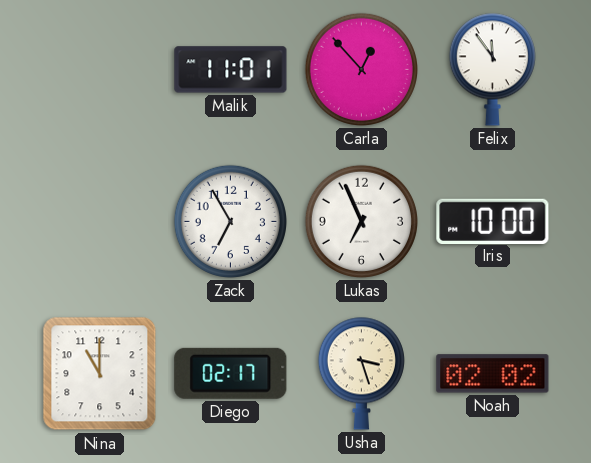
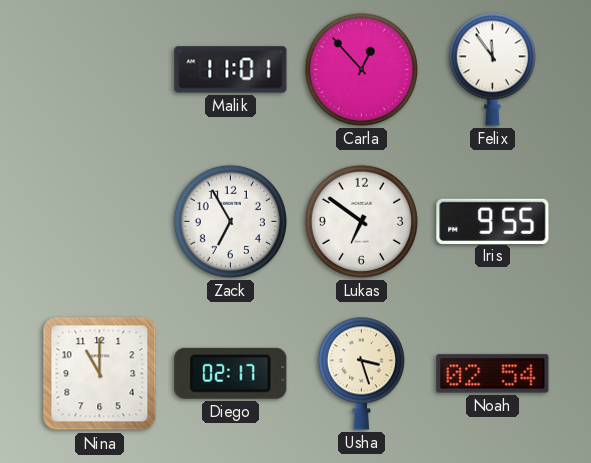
Lukas: 6:56 -> 6:51 (361, 221)
Iris: 10:00 -> 9:55 (493, 221)
Noah: 02:02 -> 02:54 (493, 374)
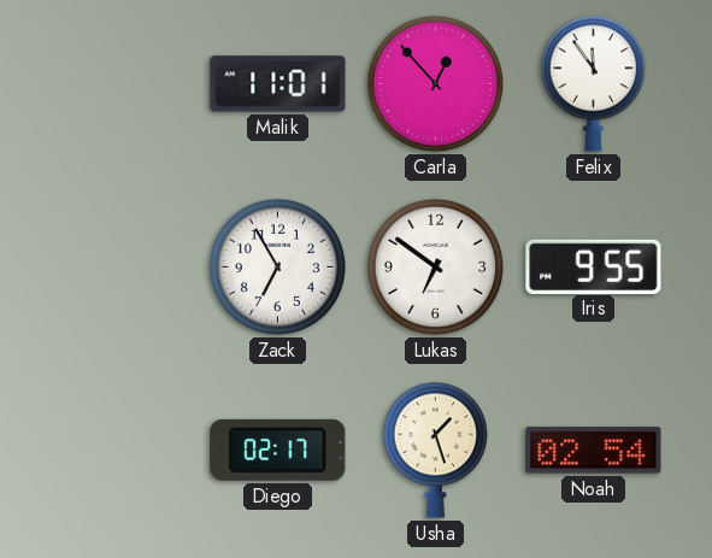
Nina: 11:00 -> none (100, 374)
Usha: 3:27 -> 1:27 (435, 450)
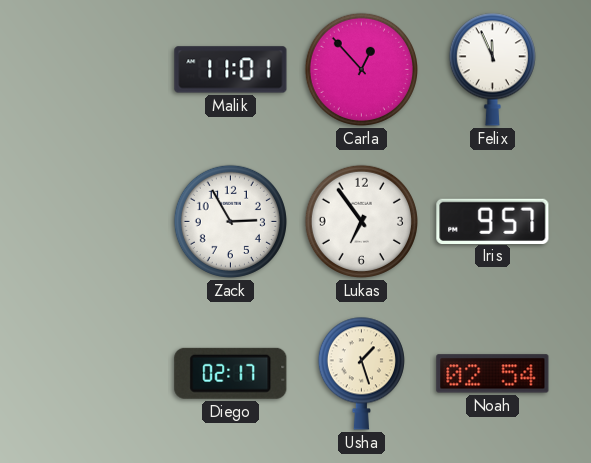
Felix: 11:54 -> 11:56 (492, 69)
Zack: 6:55 -> 2:55 (230, 221)
Lukas: 6:51 -> 6:54 (361, 221)
Iris: 9:55 -> 9:57 (493, 221)
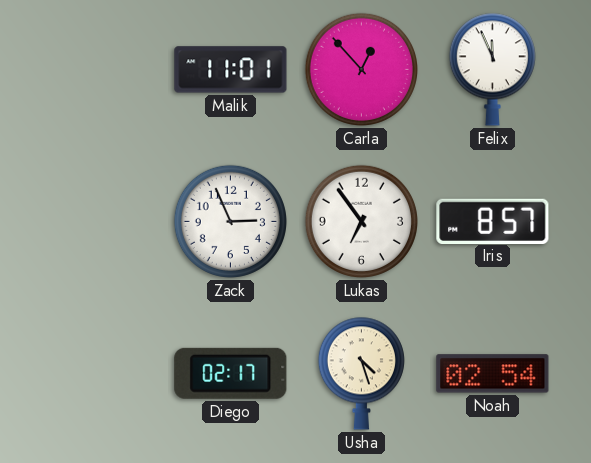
Zack: 2:55 -> 2:56 (230, 221)
Iris: 9:57 -> 8:57 (493, 221)
Usha: 1:27 -> 4:27 (361, 373)
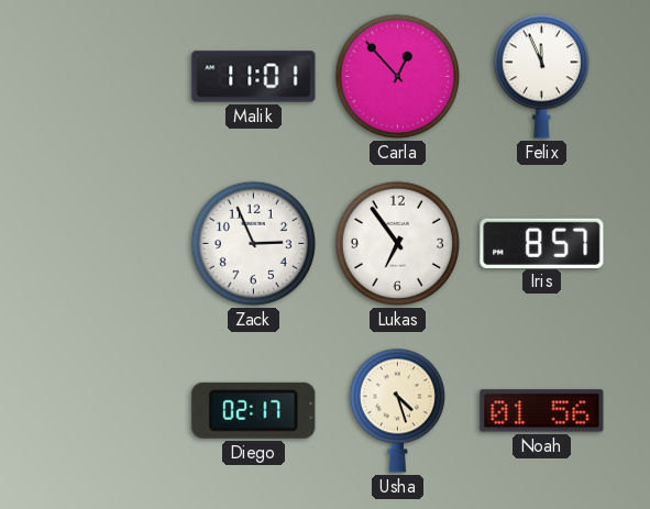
Noah: 02:54 -> 01:56 (542, 411)
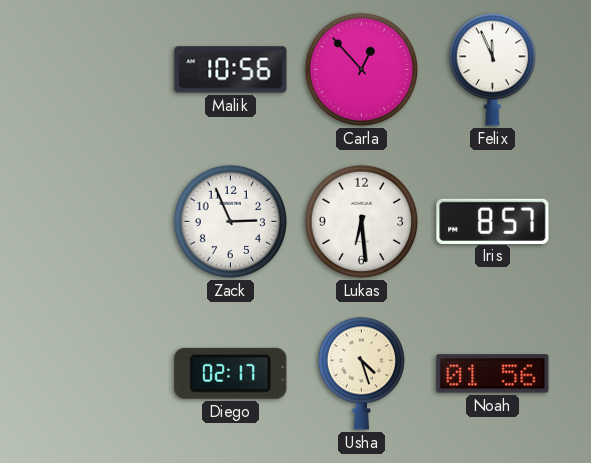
Malik: 11:01 -> 10:56 (231, 70)
Lukas: 6:54 -> 6:29 (361, 221)
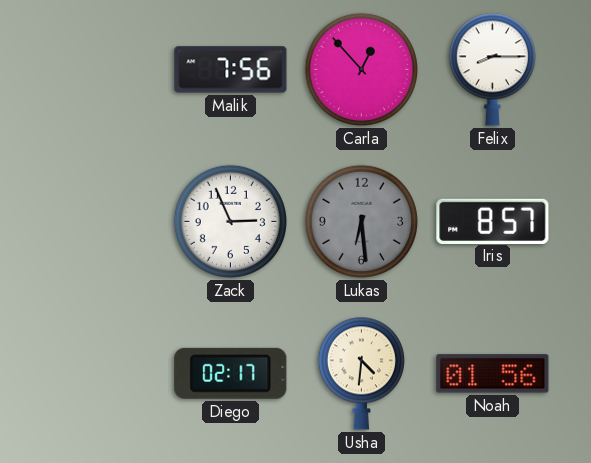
Malik: 10:56 -> 7:56 (231, 70)
Felix: 11:56 -> 8:15 (492, 69)
Lukas dial: white -> grey (361, 221)
Usha: 4:27 -> 4:31 (361, 373)
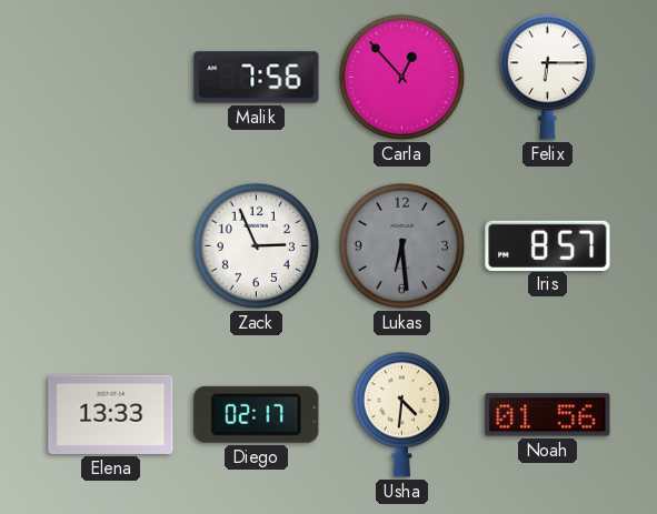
Felix: 8:15 -> 6:15 (547, 77)
Elena: none -> 13:33 (111, 414)
